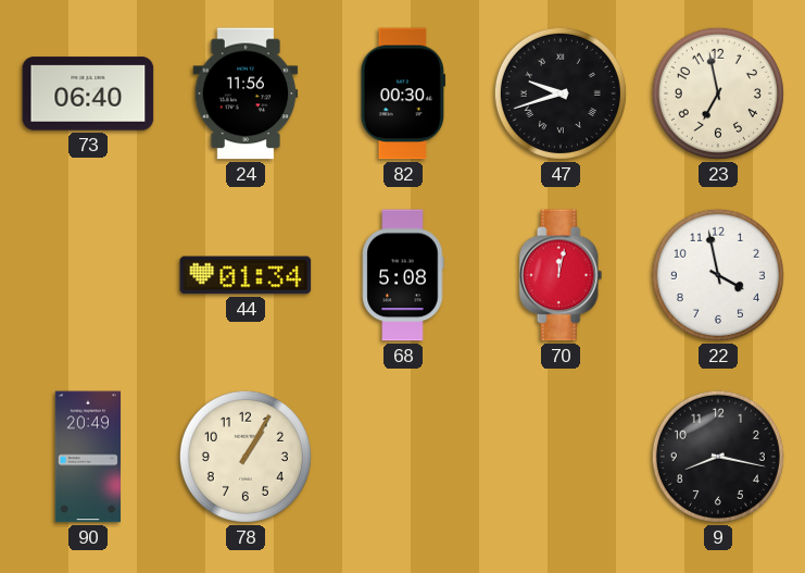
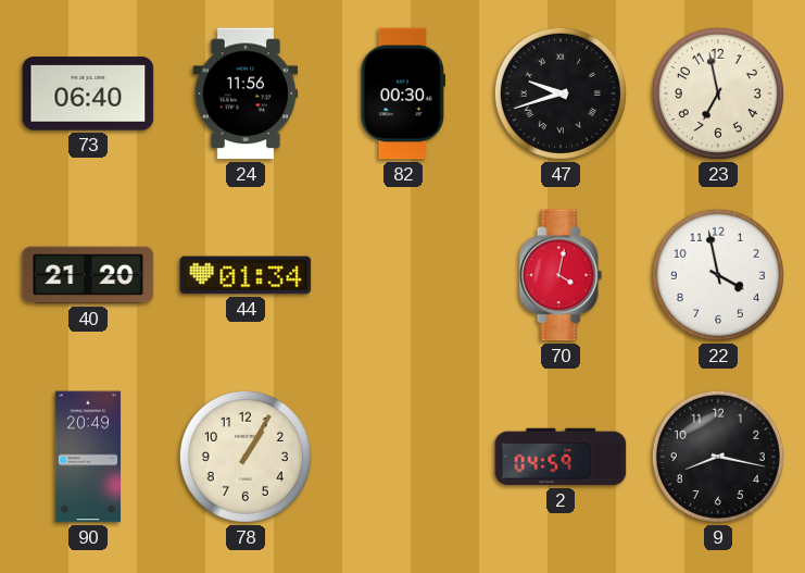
40: none -> 21:20 (88, 275)
68: 5:08 -> none (403, 275)
70: 12:02 -> 4:02 (561, 275)
2: none -> 04:59 (561, 457)
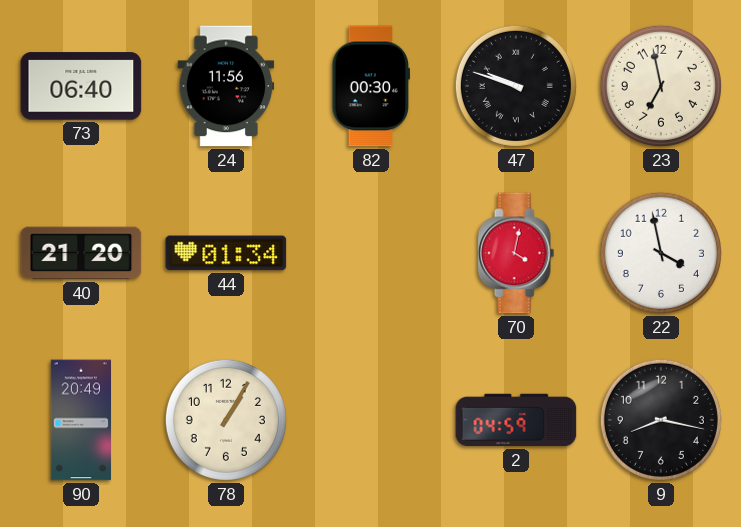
47: 9:42 -> 9:48 (516, 86)
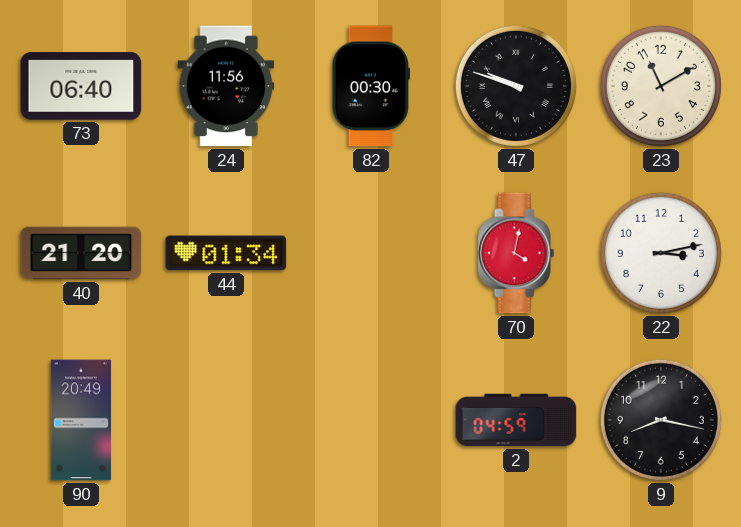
23: 6:58 -> 11:10 (661, 86)
22: 3:58 -> 3:13 (661, 253)
78: 1:05 -> none (226, 420)
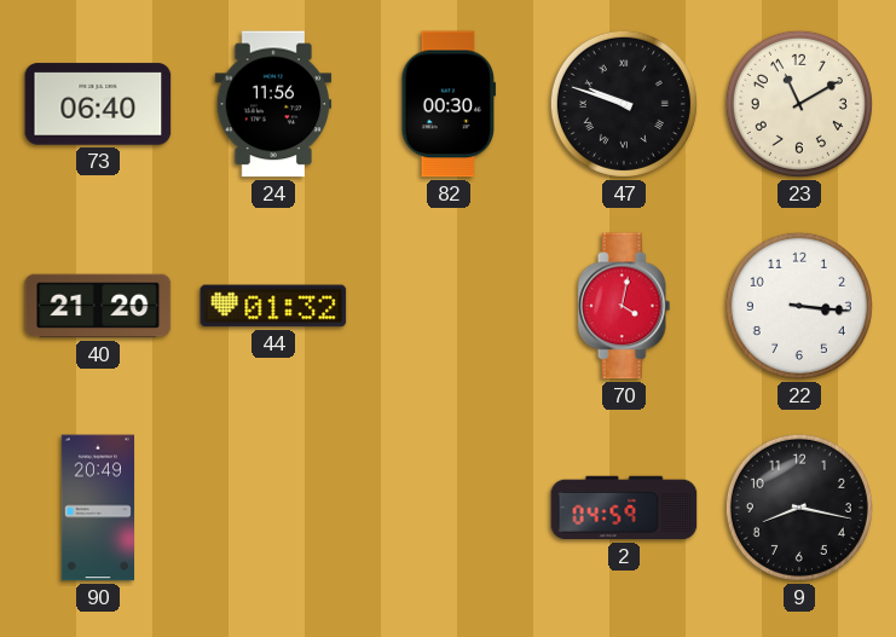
44: 01:34 -> 01:32 (273, 306)
22: 3:13 -> 3:16 (799, 306)
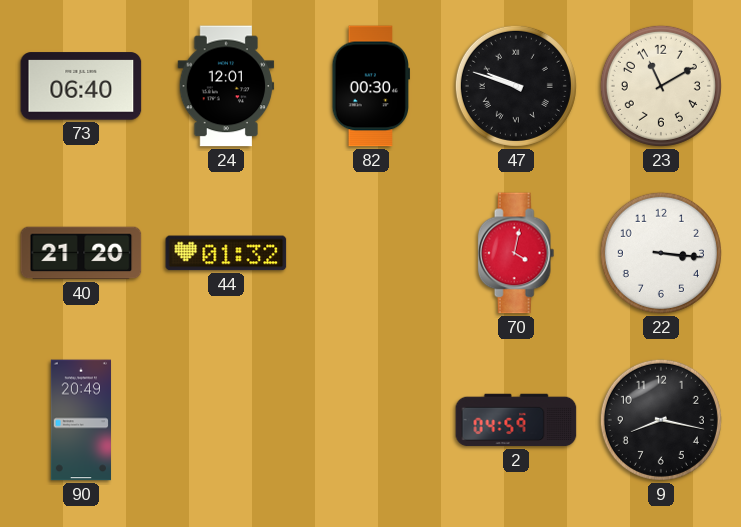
24: 11:56 -> 12:01 (226, 86)
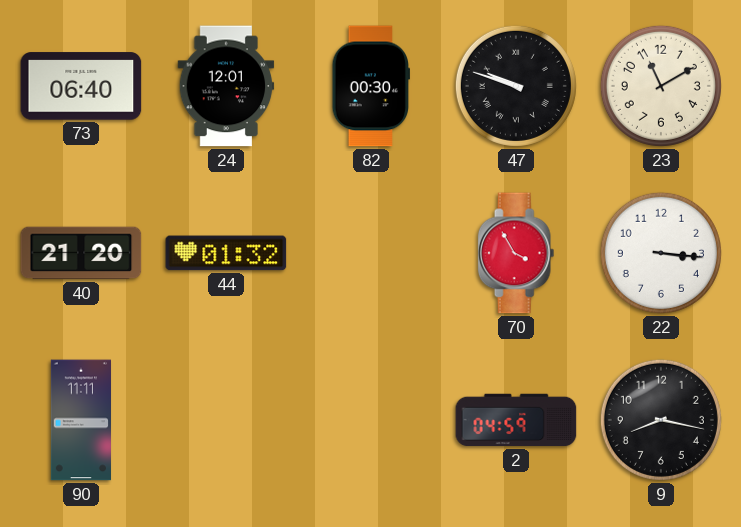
70: 4:02 -> 3:55 (516, 253)
90: 20:49 -> 11:11 (80, 420)
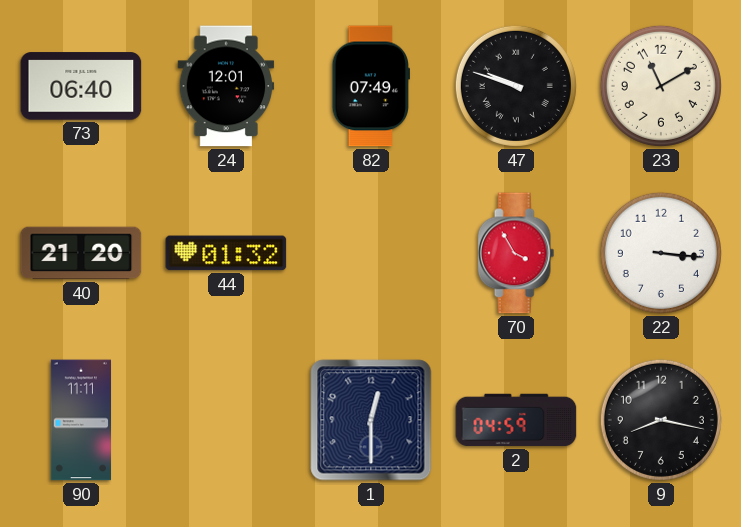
82: 00:30 -> 07:49 (371, 86)
1: none -> 12:30 (371, 420)
